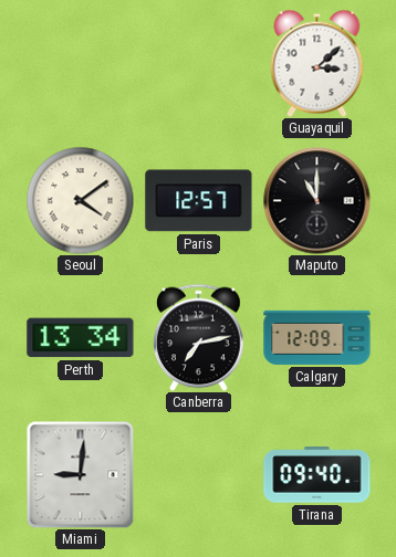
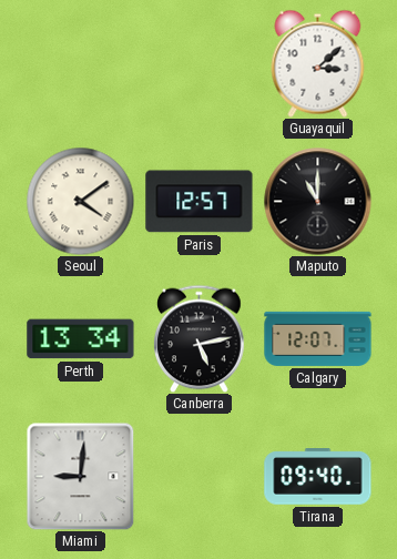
Canberra: 7:13 -> 5:13 (200, 338)
Calgary: 12:09 -> 12:07 (318, 338)
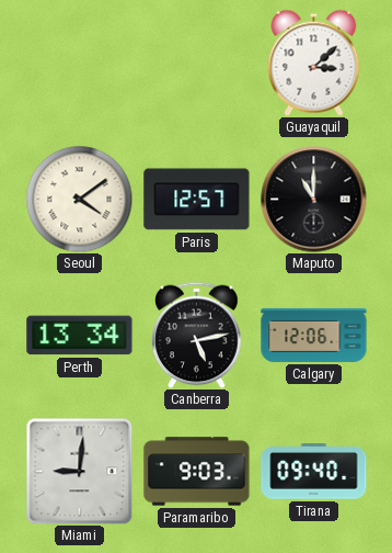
Calgary: 12:07 -> 12:06 (314, 335)
Paramaribo: none -> 9:03 (197, 472)
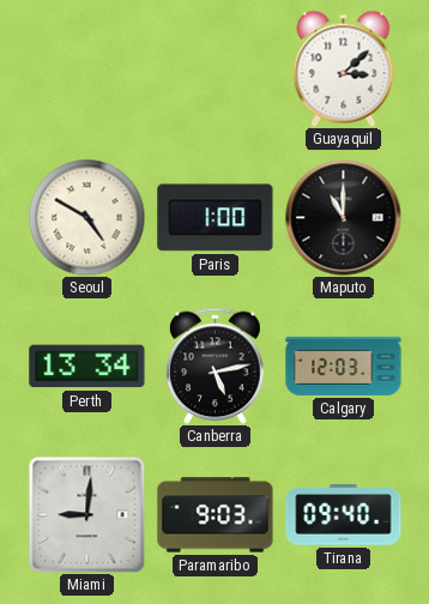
Seoul: 4:09 -> 4:50 (86, 217)
Paris: 12:57 -> 1:00 (216, 218)
Calgary: 12:06 -> 12:03 (344, 366)
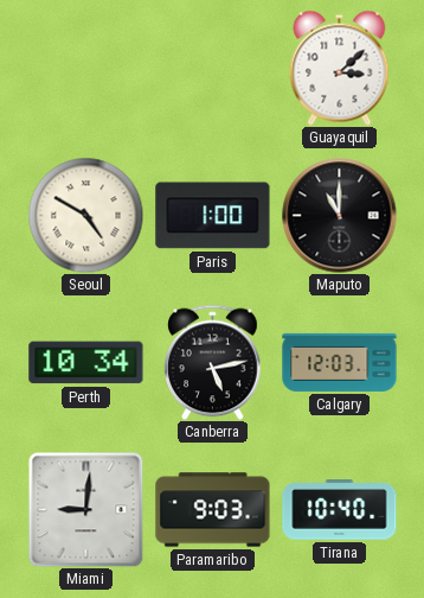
Perth: 13:34 -> 10:34 (86, 363)
Tirana: 09:40 -> 10:40 (340, 510)
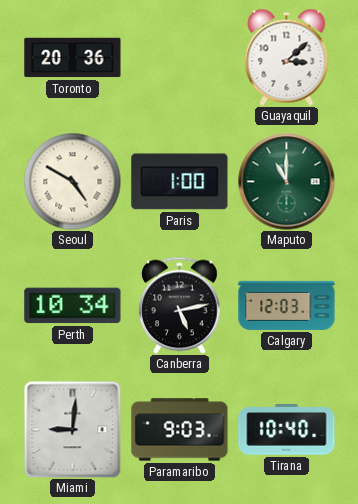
Toronto: none -> 20:36 (73, 58)
Maputo dial: black -> green (287, 182)
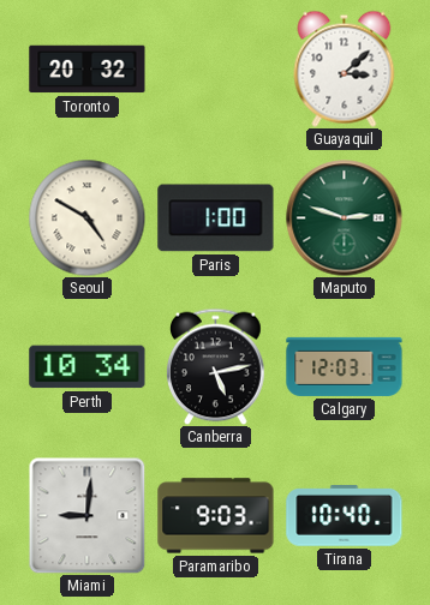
Toronto: 20:36 -> 20:32 (88, 70)
Maputo: 11:00 -> 2:48 (345, 218)
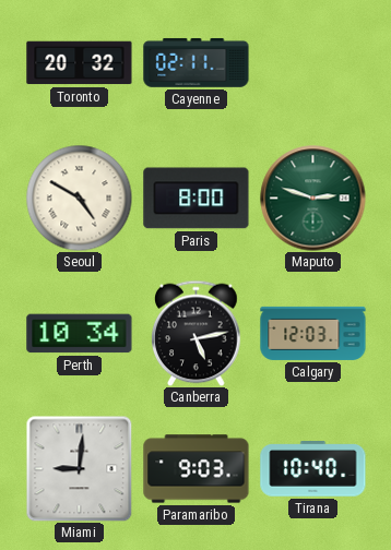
Cayenne: none -> 02:11 (197, 63)
Guayaquil: 3:08 -> none (345, 68)
Paris: 1:00 -> 8:00 (197, 199)
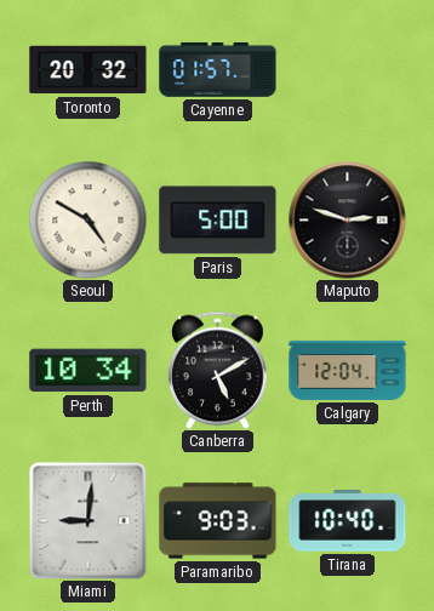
Cayenne: 02:11 -> 01:57 (218, 70)
Paris: 8:00 -> 5:00 (218, 221)
Maputo dial: green -> black (348, 221)
Canberra: 5:13 -> 5:10 (218, 370)
Calgary: 12:03 -> 12:04 (348, 370)
